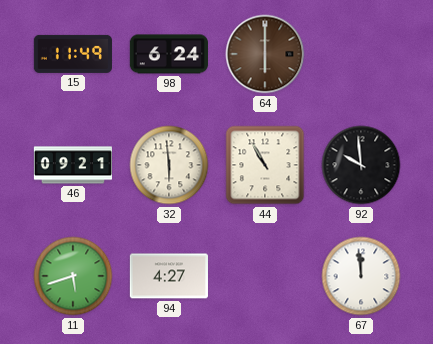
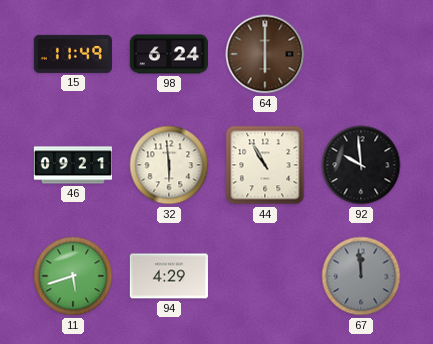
94: 4:27 -> 4:29 (169, 276)
67 dial: white -> grey (361, 276)
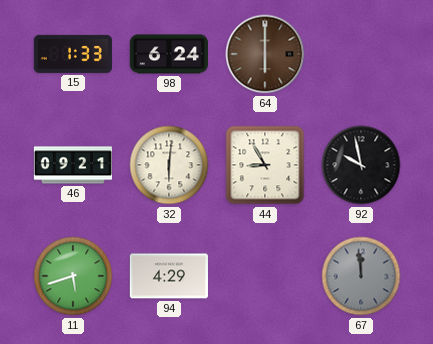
15: 11:49 -> 1:33 (73, 54)
32: 5:59 -> 6:01 (169, 165)
44: 10:55 -> 8:55 (265, 165)
92: 9:59 -> 9:58 (361, 165)
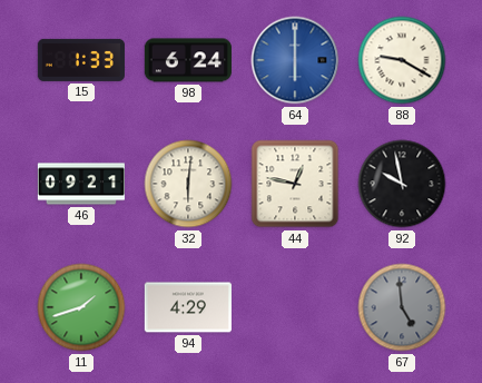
64 dial: brown -> blue (295, 60)
88: none -> 9:20 (402, 60)
44: 8:55 -> 12:47 (295, 184)
11: 5:42 -> 1:42 (81, 307)
67: 11:59 -> 4:59 (402, 307)
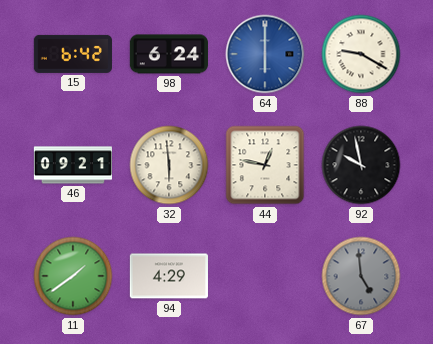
15: 1:33 -> 6:42 (73, 54)
32: 6:01 -> 5:59 (169, 165)
11: 1:42 -> 1:39 (73, 276)
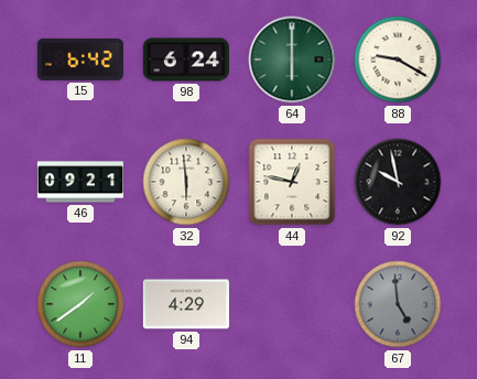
64 dial: blue -> green (292, 59)
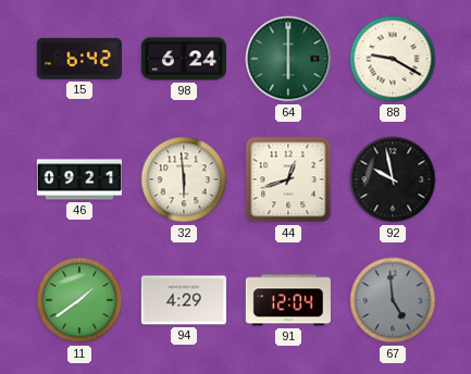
44: 12:47 -> 12:42 (288, 179)
91: none -> 12:04 (288, 300)
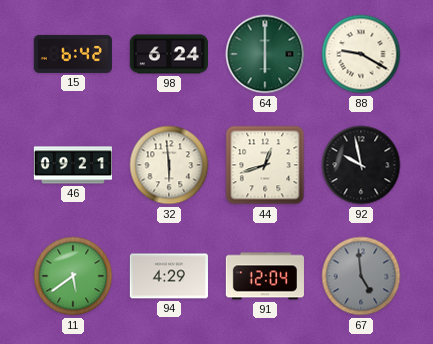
11: 1:39 -> 5:39 (73, 276)
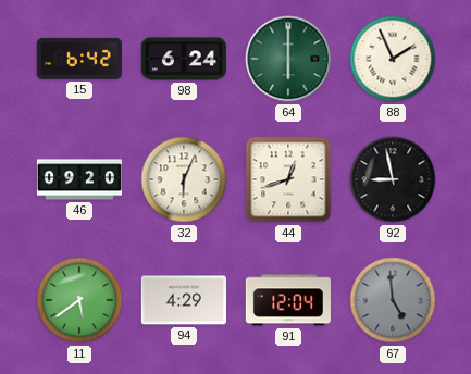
88: 9:20 -> 1:56 (393, 59)
46: 09:21 -> 09:20 (78, 179)
32: 5:59 -> 6:04 (184, 179)
92: 9:58 -> 8:58 (393, 179)
